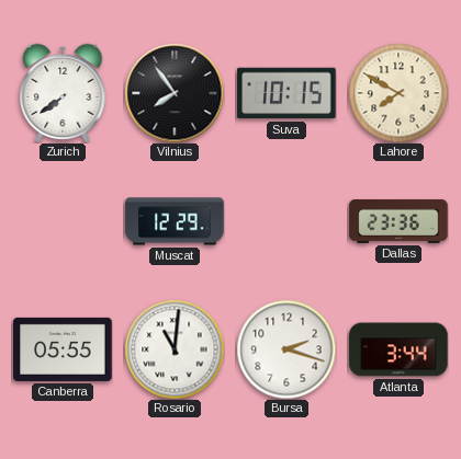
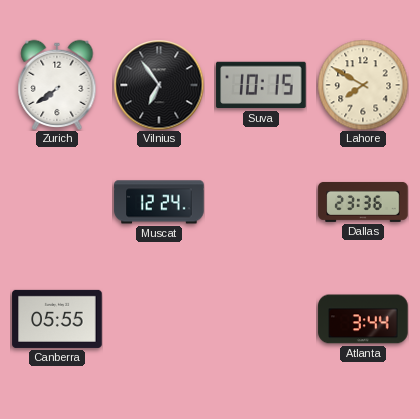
Vilnius: 7:54 -> 6:54 (159, 85)
Muscat: 12:29 -> 12:24 (159, 202)
Rosario: 11:01 -> none (175, 349)
Bursa: 2:18 -> none (286, 349)
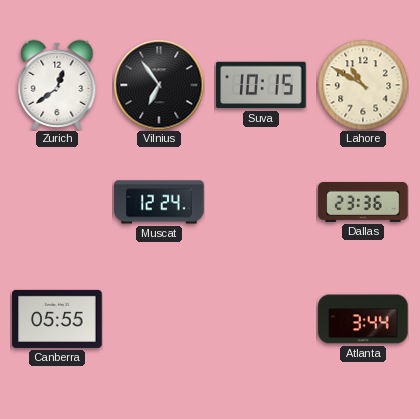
Zurich: 7:39 -> 12:39 (57, 84)
Lahore: 7:50 -> 10:50 (363, 85)
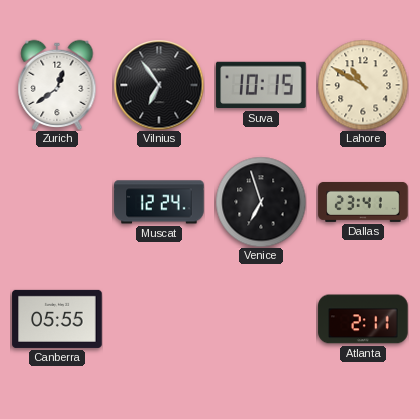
Venice: none -> 6:57 (261, 202)
Dallas: 23:36 -> 23:41 (363, 202)
Atlanta: 3:44 -> 2:11 (363, 319)
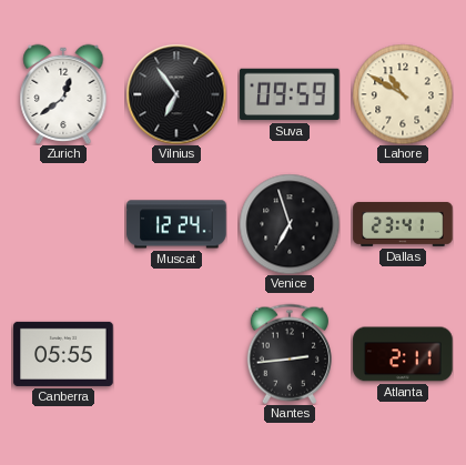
Suva: 10:15 -> 09:59 (290, 94)
Nantes: none -> 2:44 (290, 354)
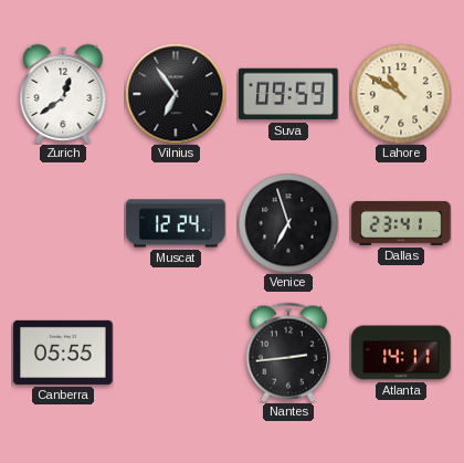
Atlanta: 2:11 -> 14:11 (401, 352)
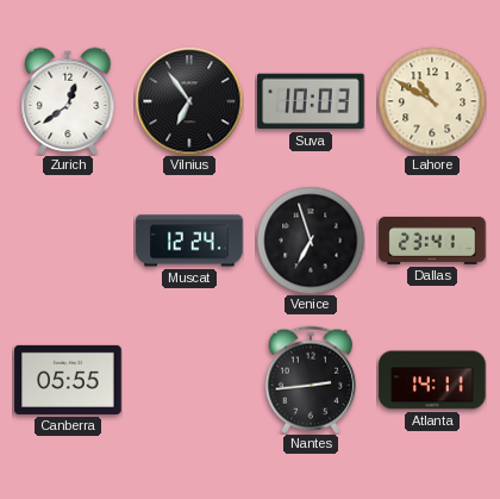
Suva: 09:59 -> 10:03 (311, 101)
